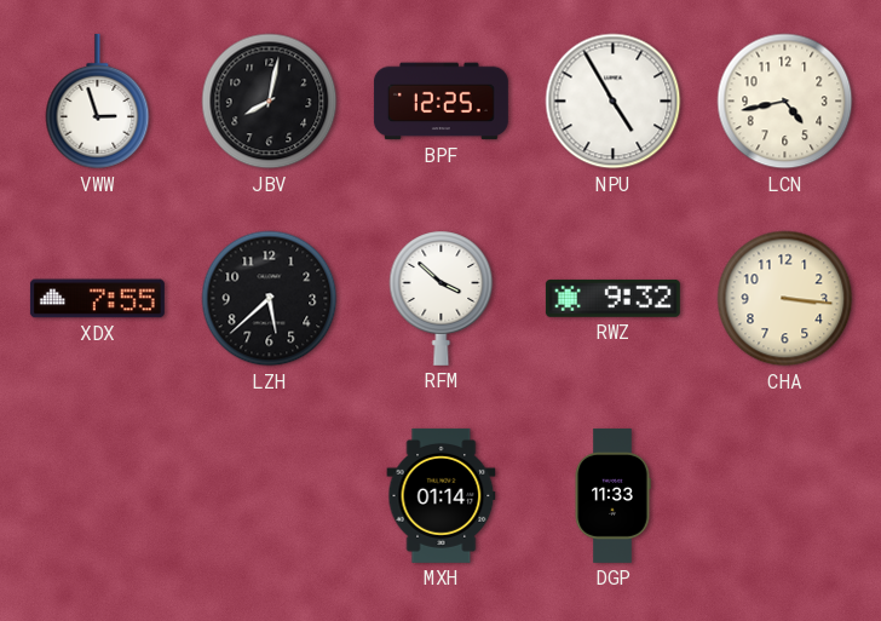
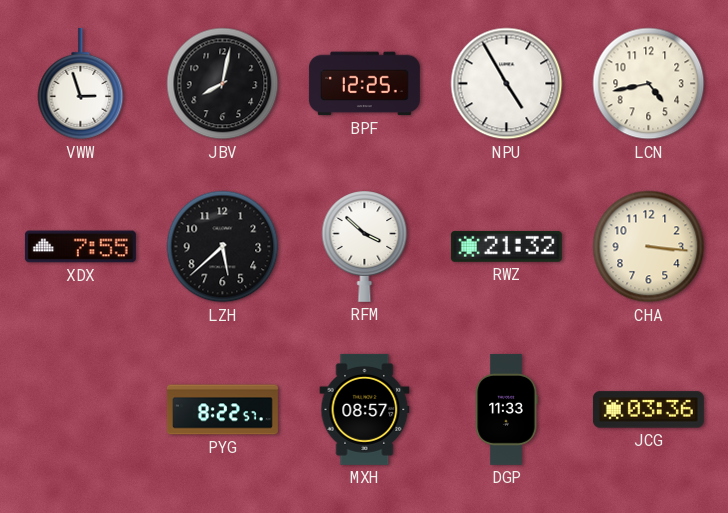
RWZ: 9:32 -> 21:32 (506, 246)
PYG: none -> 8:22 (222, 410)
MXH: 01:14 -> 08:57 (365, 409)
JCG: none -> 03:36 (648, 410)
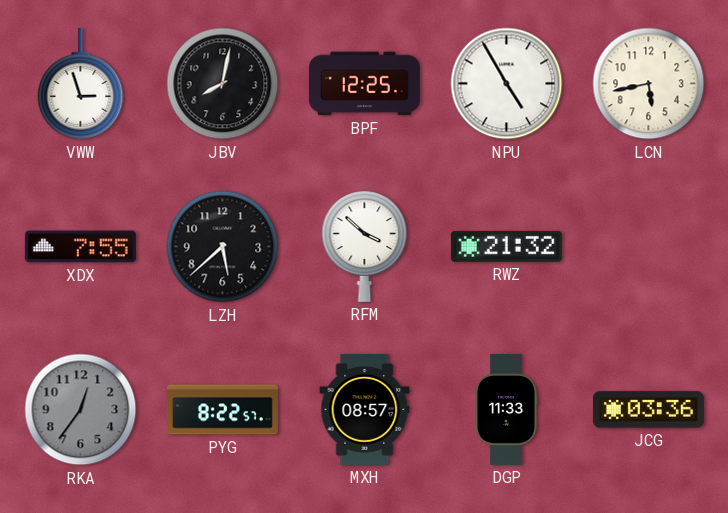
LCN: 4:43 -> 5:43 (649, 84)
CHA: 3:16 -> none (649, 247)
RKA: none -> 12:36 (81, 410)
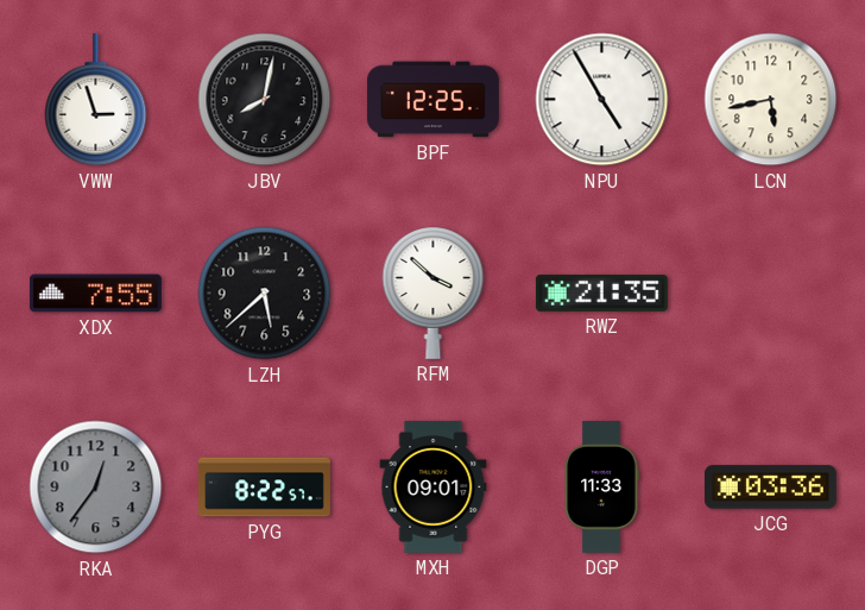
RWZ: 21:32 -> 21:35 (601, 293)
MXH: 08:57 -> 09:01 (434, 486)
